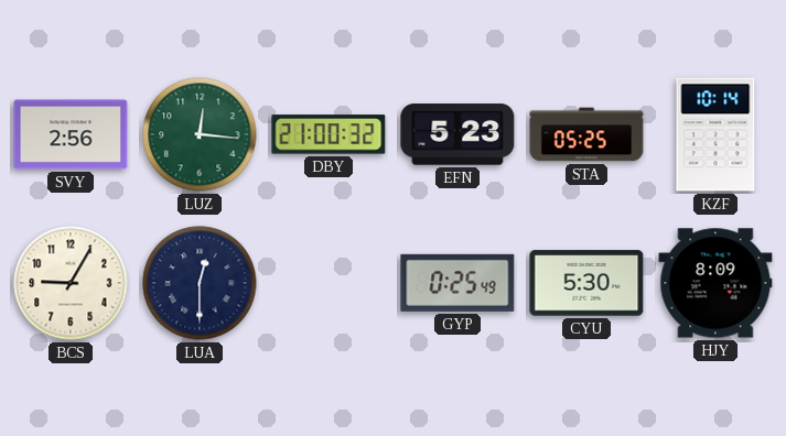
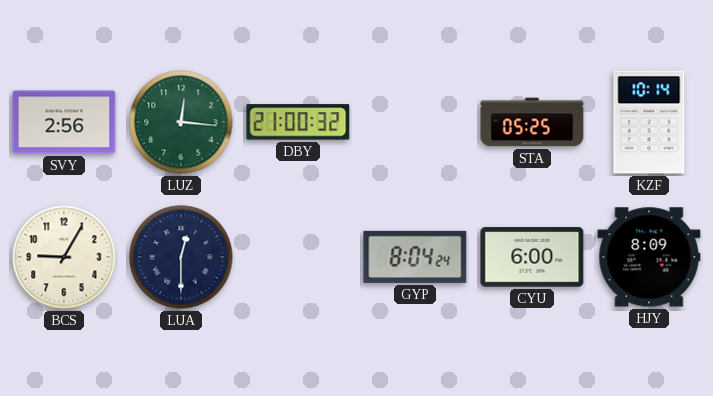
EFN: 5:23 -> none (457, 134)
GYP: 0:25 -> 8:04 (415, 257)
CYU: 5:30 -> 6:00 (532, 257)
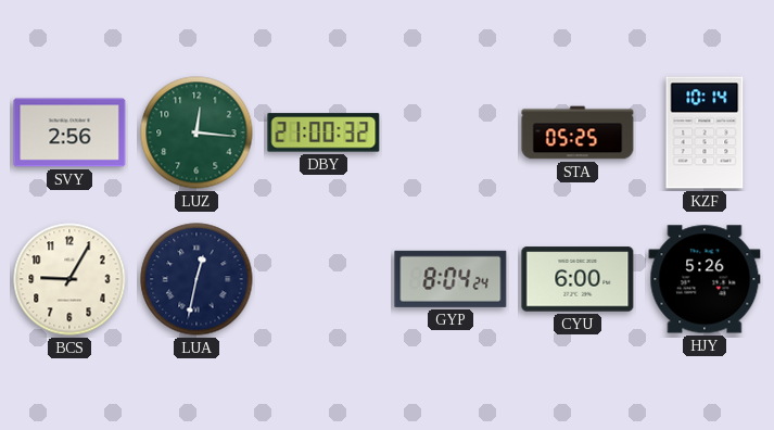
LUA: 12:30 -> 12:32 (196, 279)
HJY: 8:09 -> 5:26 (705, 279)
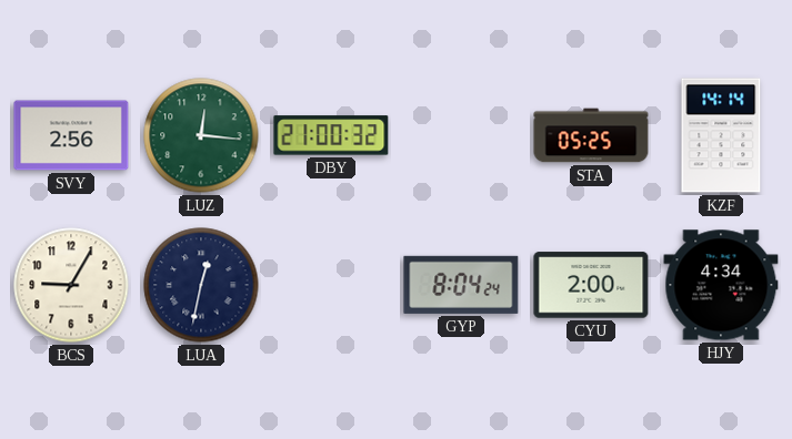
KZF: 10:14 -> 14:14 (721, 135)
CYU: 6:00 -> 2:00 (591, 285)
HJY: 5:26 -> 4:34 (721, 285)
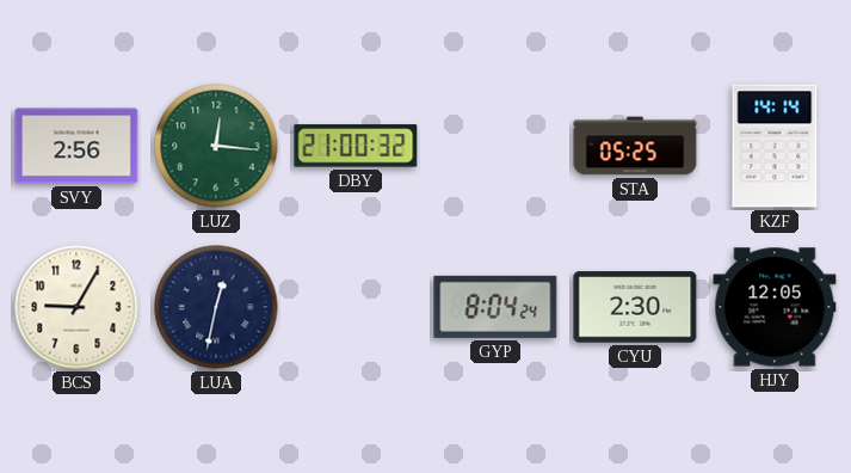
CYU: 2:00 -> 2:30 (635, 307)
HJY: 4:34 -> 12:05 (775, 307)
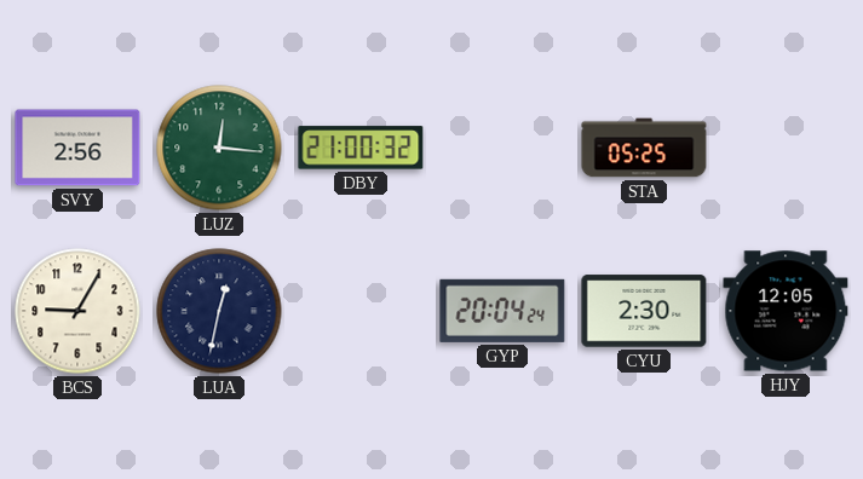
KZF: 14:14 -> none (775, 146)
GYP: 8:04 -> 20:04 (502, 311)
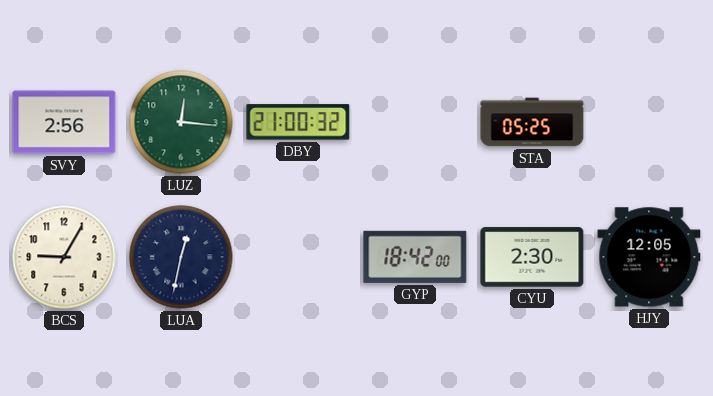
GYP: 20:04 -> 18:42 (415, 257)
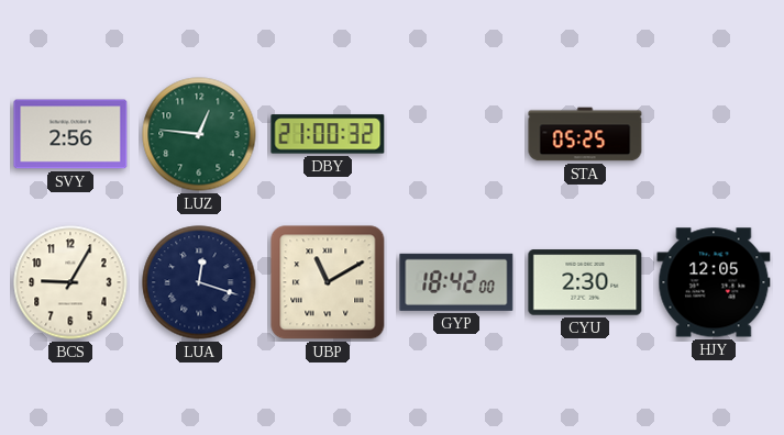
LUZ: 12:16 -> 12:46 (199, 134)
LUA: 12:32 -> 12:18 (199, 282)
UBP: none -> 11:10 (328, 282)
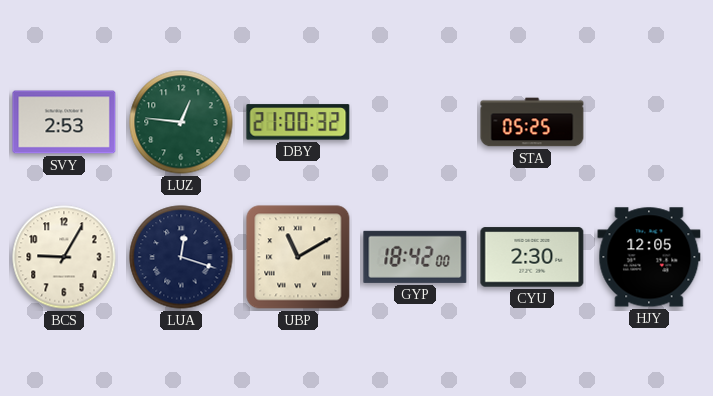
SVY: 2:56 -> 2:53 (64, 122)
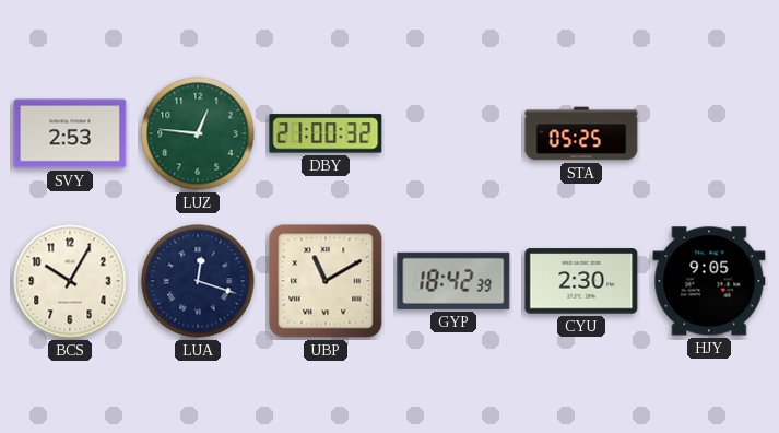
BCS: 9:05 -> 10:05 (70, 281)
GYP: 18:42:00 -> 18:42:39 (453, 281)
HJY: 12:05 -> 9:05 (709, 281)
